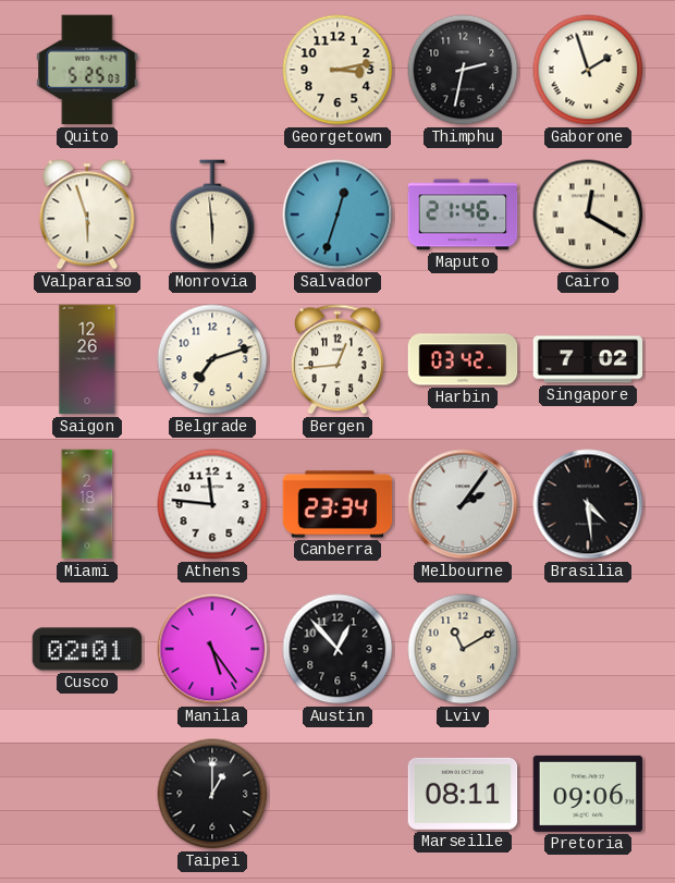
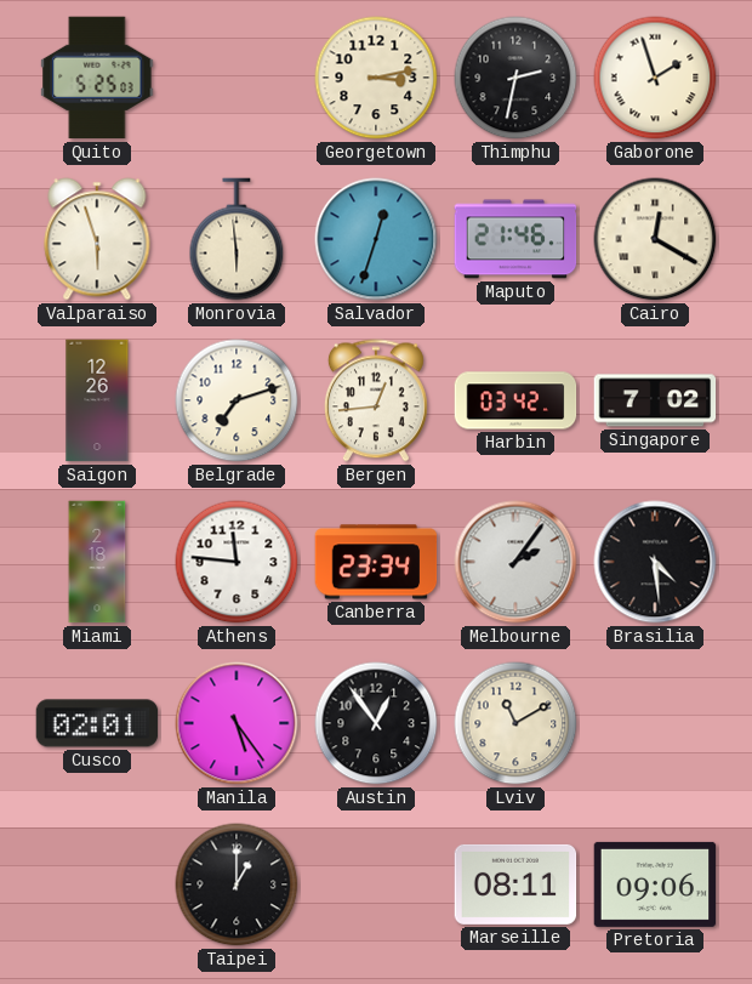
Austin: 12:53 -> 12:54 (376, 723)
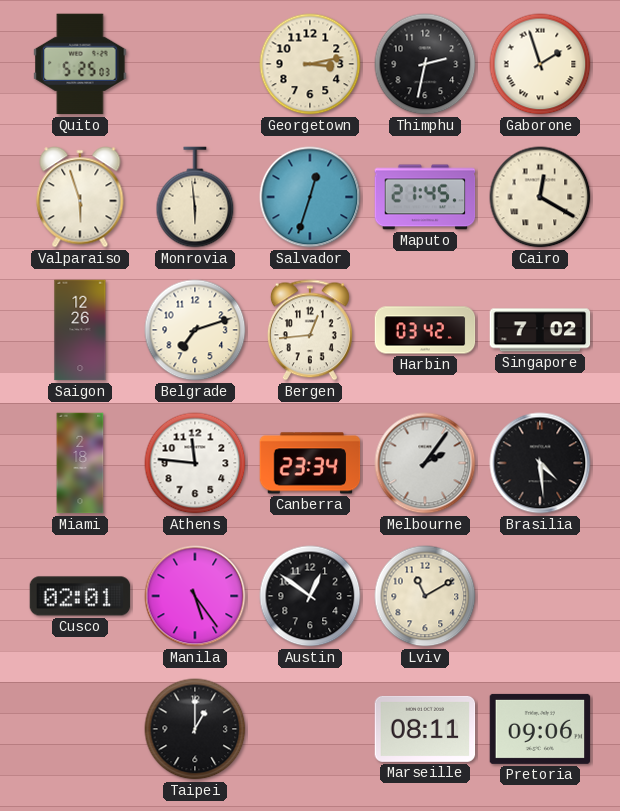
Maputo: 21:46 -> 21:45 (425, 197)
Austin: 12:54 -> 12:51 (310, 596)
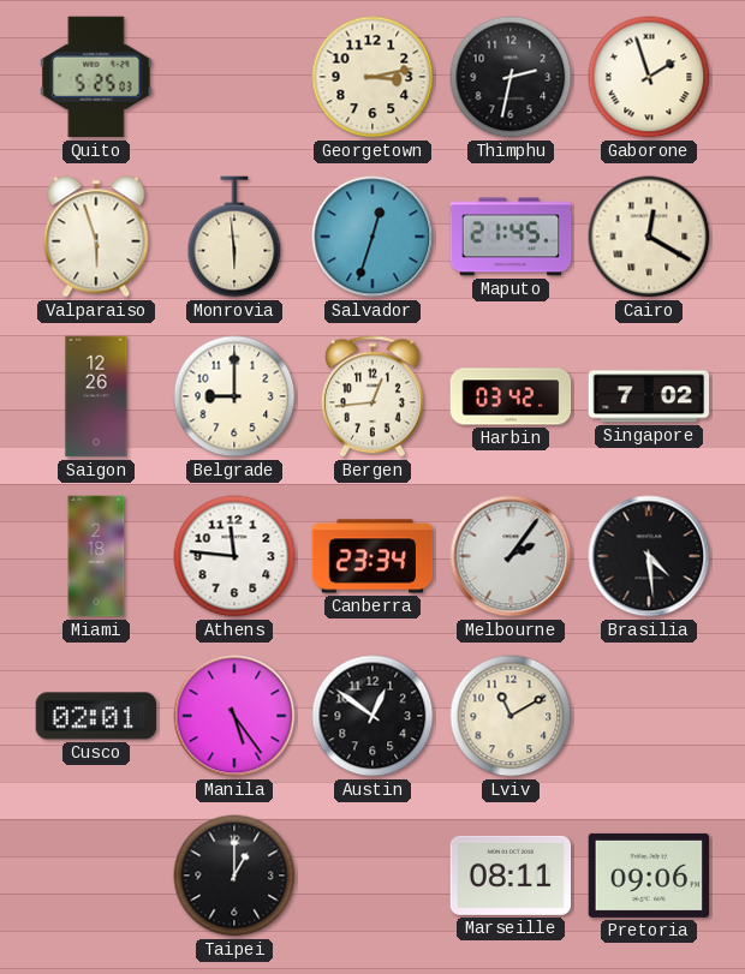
Belgrade: 7:12 -> 9:00 (234, 396)
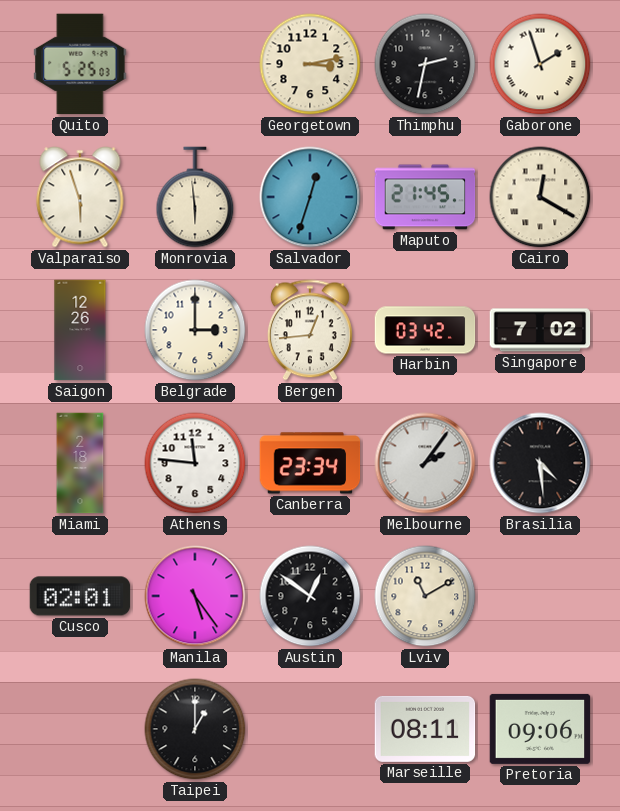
Belgrade: 9:00 -> 3:00 (195, 330)
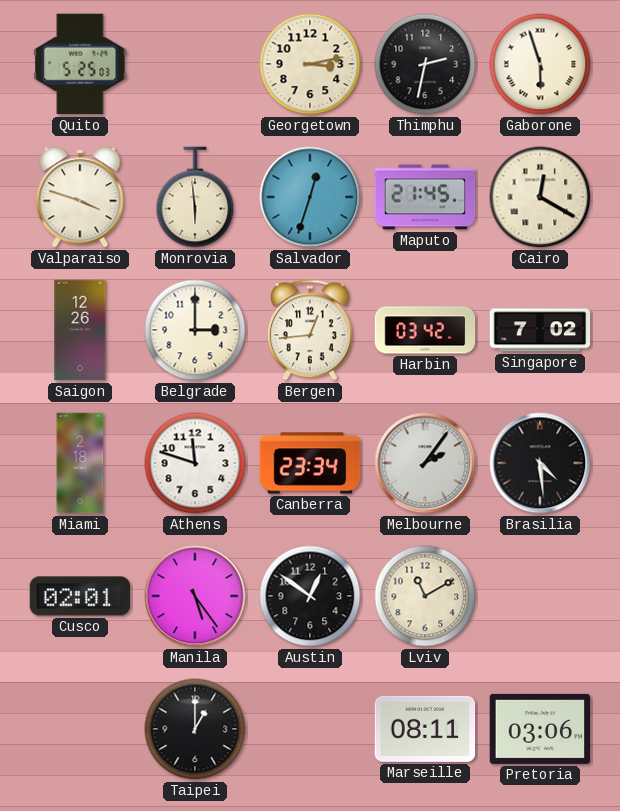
Gaborone: 1:57 -> 5:57 (540, 64)
Valparaiso: 5:57 -> 3:48 (80, 197)
Athens: 11:46 -> 11:48 (195, 463)
Pretoria: 09:06 -> 03:06 (540, 729)
